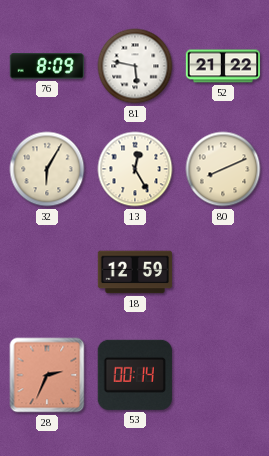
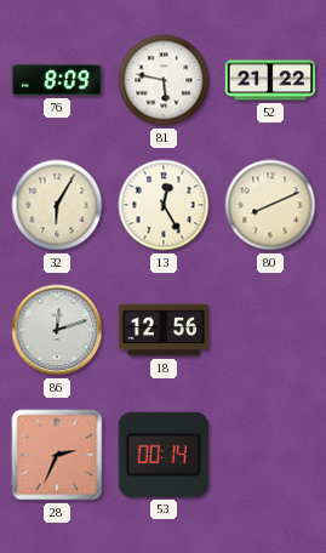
86: none -> 12:12 (57, 330)
18: 12:59 -> 12:56 (164, 330)
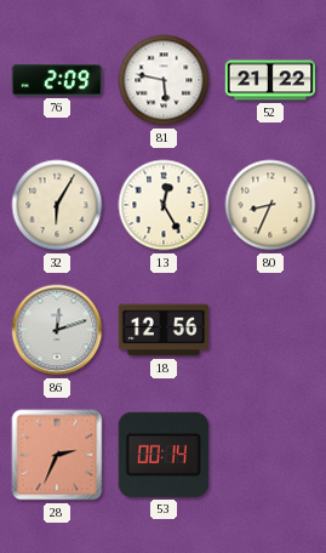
76: 8:09 -> 2:09 (56, 81)
80: 8:11 -> 8:34 (270, 205)
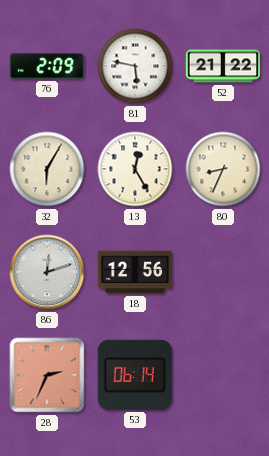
53: 00:14 -> 06:14 (135, 375)
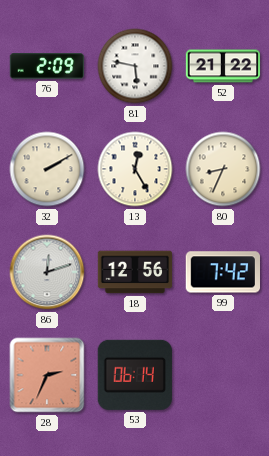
32: 6:05 -> 2:10 (47, 169)
99: none -> 7:42 (222, 272)
